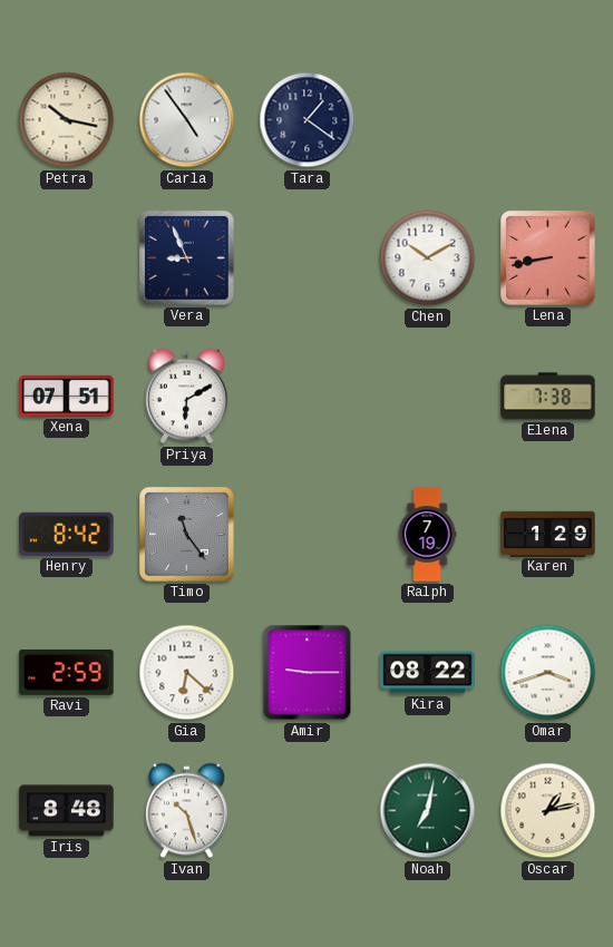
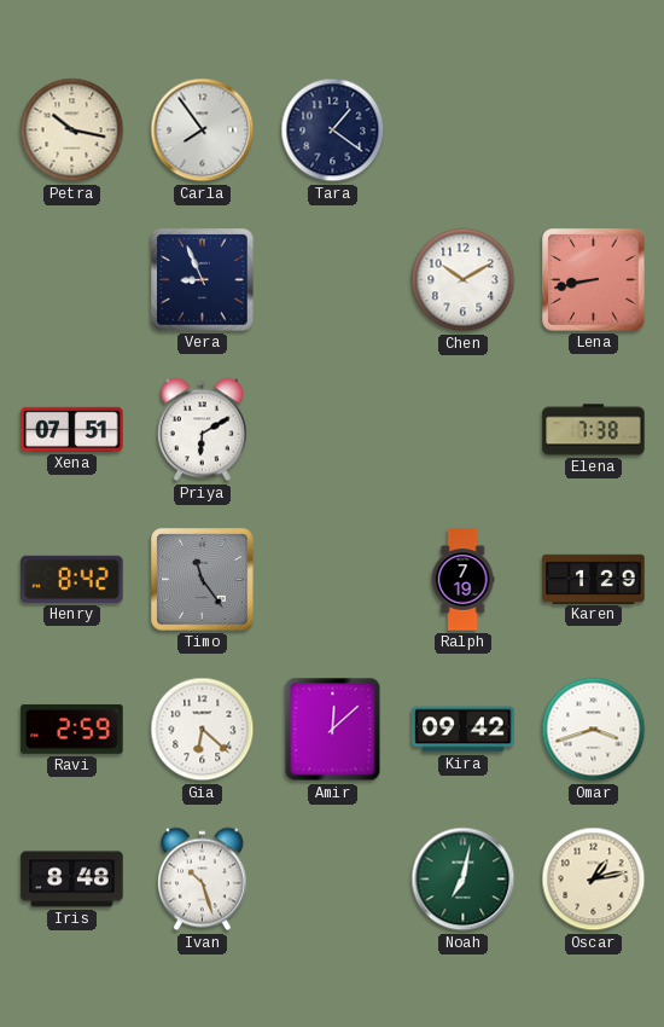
Carla: 4:54 -> 7:54 (203, 130)
Amir: 9:15 -> 12:08 (333, 730)
Kira: 08:22 -> 09:42 (464, 730)
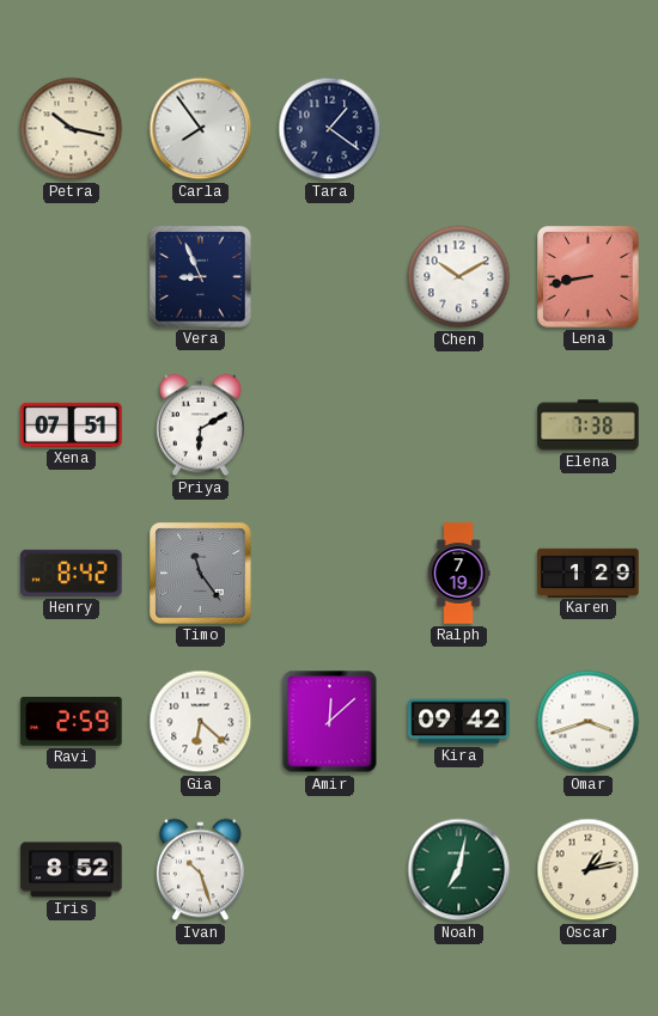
Iris: 8:48 -> 8:52 (72, 870)
